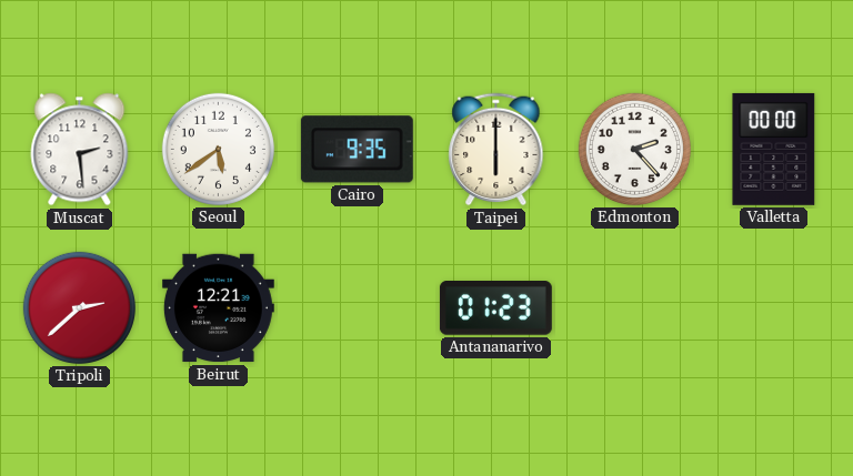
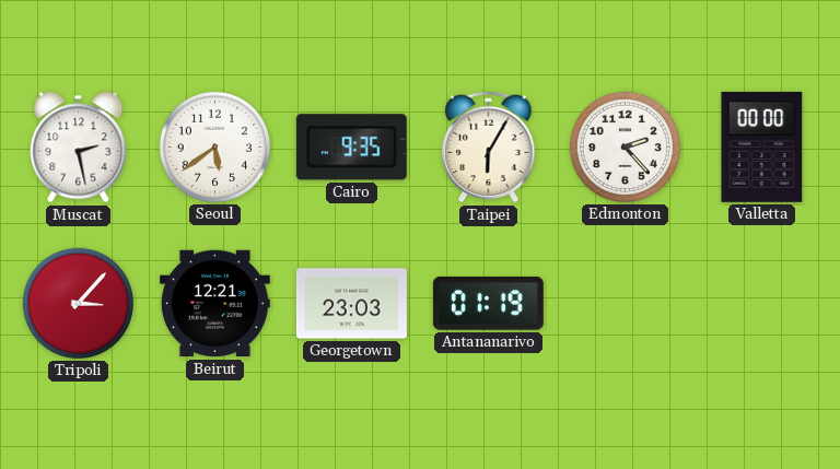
Muscat: 2:29 -> 2:28 (79, 148)
Taipei: 6:00 -> 6:05 (489, 148)
Tripoli: 2:38 -> 3:07 (78, 303)
Georgetown: none -> 23:03 (351, 304)
Antananarivo: 01:23 -> 01:19 (488, 304)
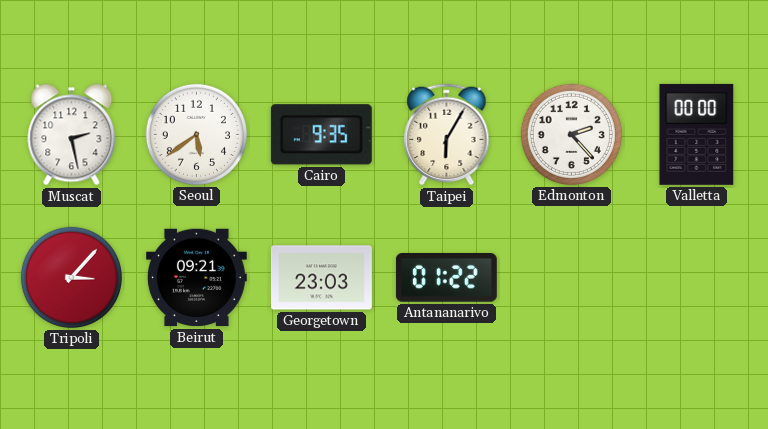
Beirut: 12:21 -> 09:21 (196, 278)
Antananarivo: 01:19 -> 01:22 (446, 278)
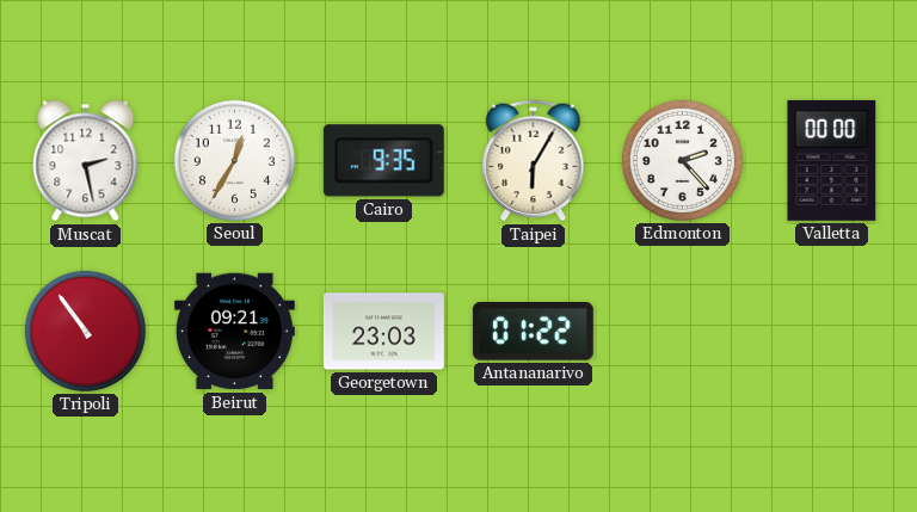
Seoul: 5:39 -> 12:35 (234, 160)
Tripoli: 3:07 -> 10:54 (85, 331)
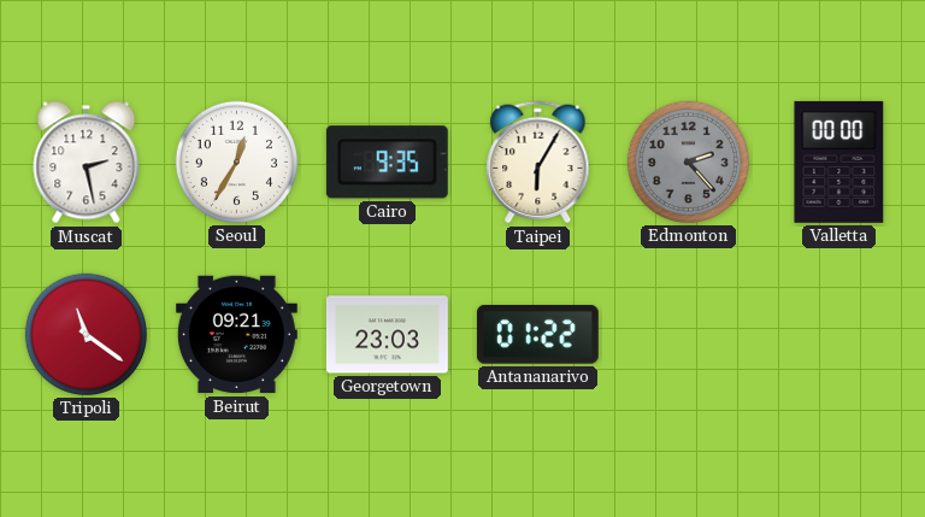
Edmonton dial: white -> grey (688, 161)
Tripoli: 10:54 -> 11:21 (86, 334)
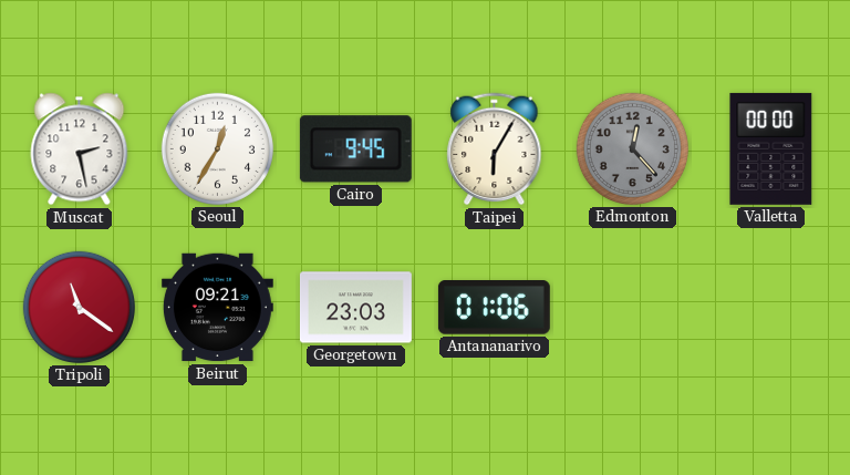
Cairo: 9:35 -> 9:45 (355, 149)
Edmonton: 2:23 -> 12:23 (632, 148)
Antananarivo: 01:22 -> 01:06 (494, 308)
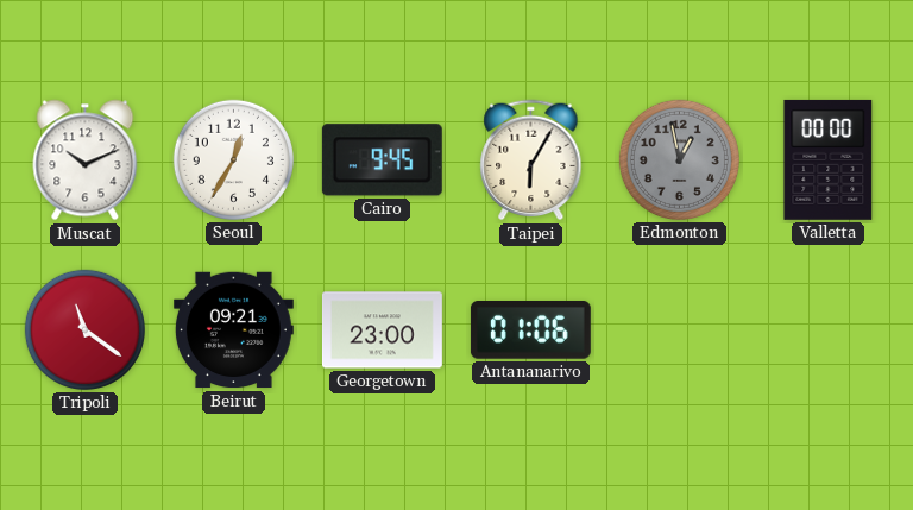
Muscat: 2:28 -> 10:11 (86, 160)
Edmonton: 12:23 -> 12:58 (679, 159)
Georgetown: 23:03 -> 23:00 (382, 330)
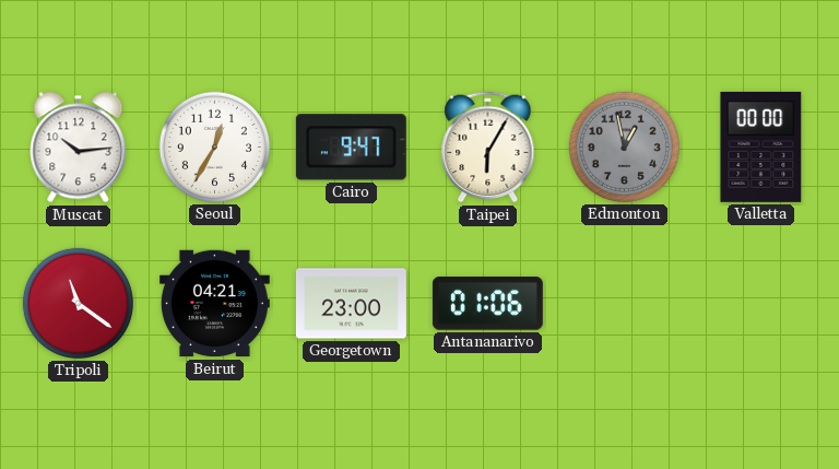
Muscat: 10:11 -> 10:14 (79, 148)
Cairo: 9:45 -> 9:47 (351, 148)
Beirut: 09:21 -> 04:21 (214, 304)
